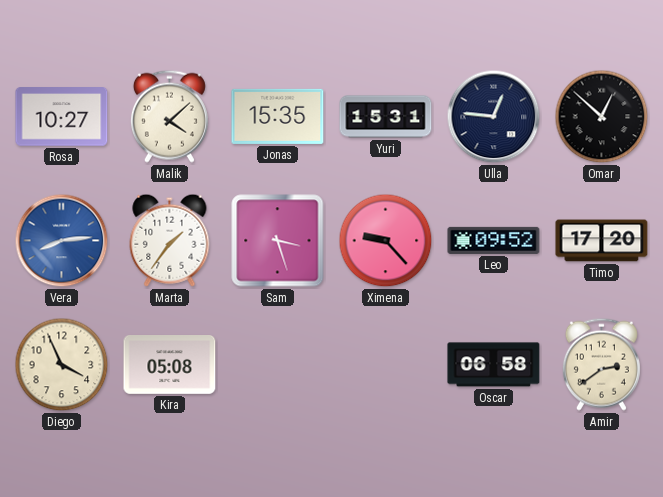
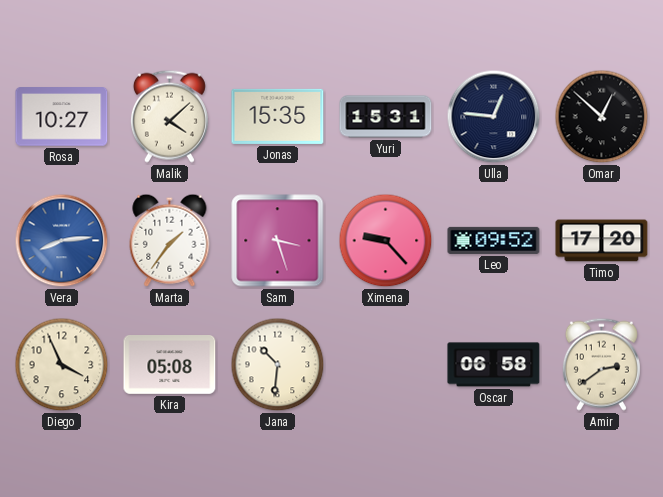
Jana: none -> 10:31 (278, 365)
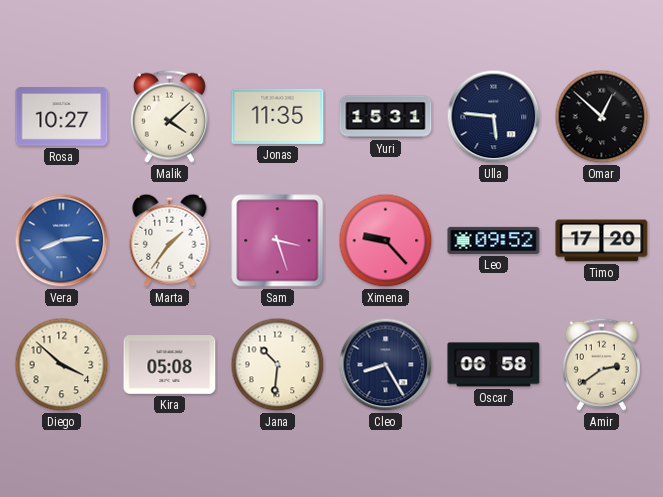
Jonas: 15:35 -> 11:35 (278, 116)
Ulla: 12:46 -> 5:46 (494, 117)
Diego: 3:56 -> 3:52 (62, 365)
Cleo: none -> 8:25 (386, 365)
